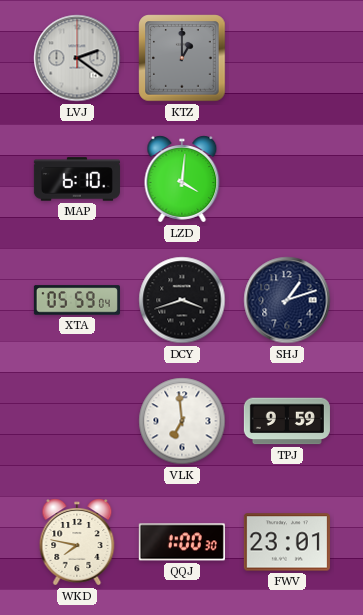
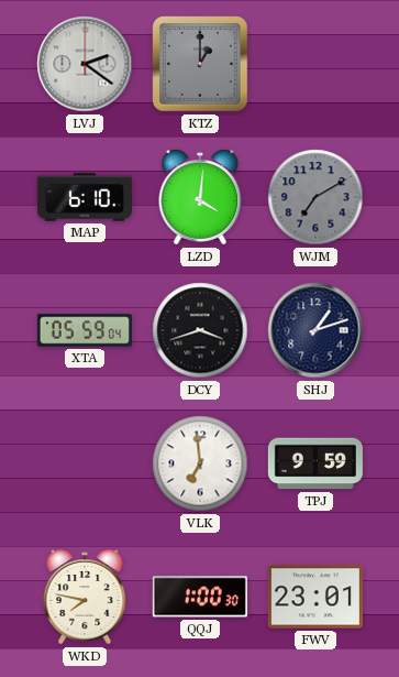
WJM: none -> 7:10 (315, 197)
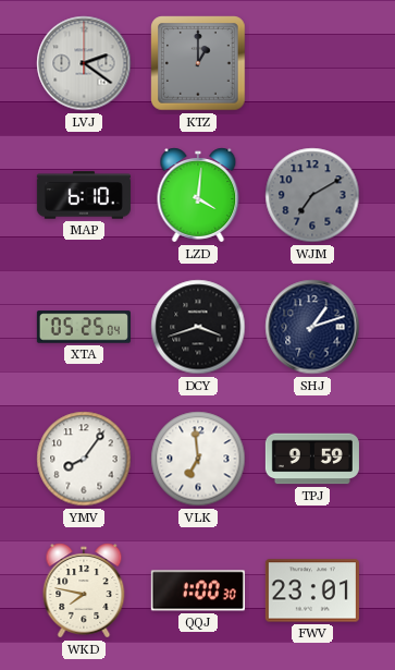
XTA: 05:59 -> 05:25 (84, 327)
YMV: none -> 8:06 (84, 459)
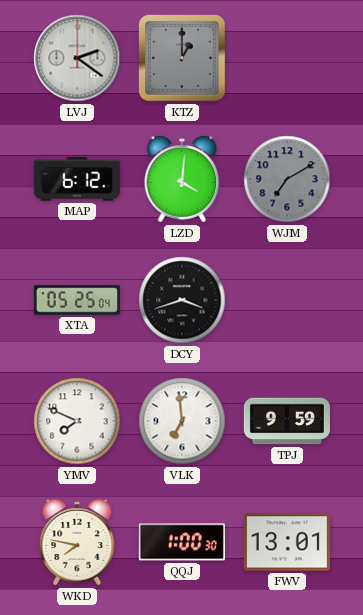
MAP: 6:10 -> 6:12 (77, 179)
SHJ: 1:12 -> none (312, 327)
YMV: 8:06 -> 7:49 (77, 421)
FWV: 23:01 -> 13:01 (287, 542)
